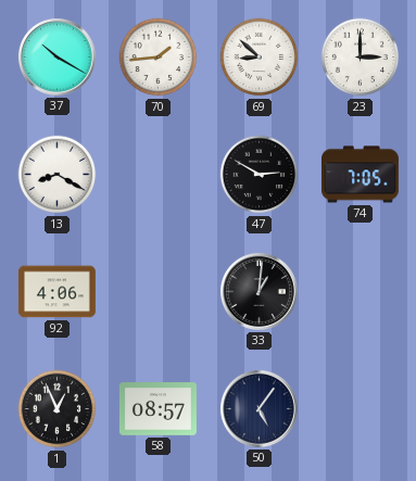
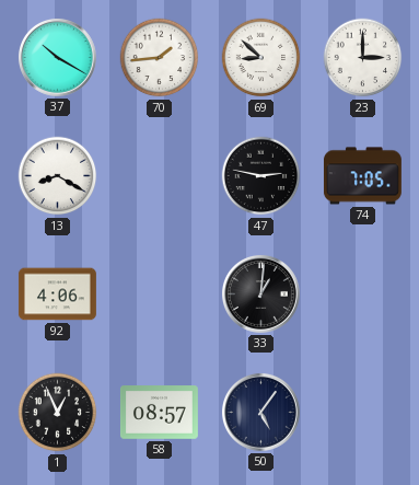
47: 2:50 -> 2:47 (261, 176)
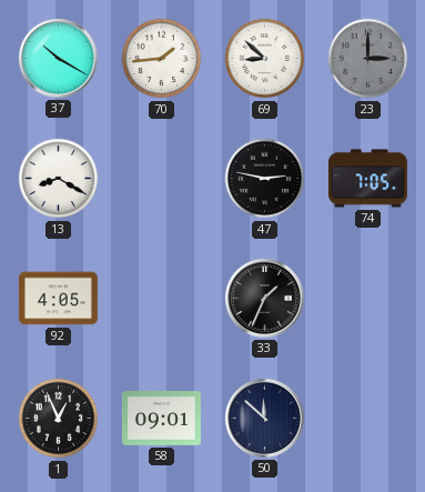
23 dial: white -> grey (368, 59)
92: 4:06 -> 4:05 (58, 299)
33: 1:01 -> 1:34 (264, 298)
58: 08:57 -> 09:01 (161, 419)
50: 5:06 -> 11:52 (264, 418)
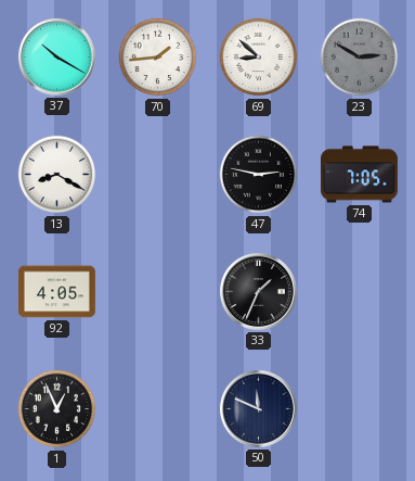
23: 3:00 -> 2:50 (360, 58)
58: 09:01 -> none (161, 419)
50: 11:52 -> 11:49 (258, 408)
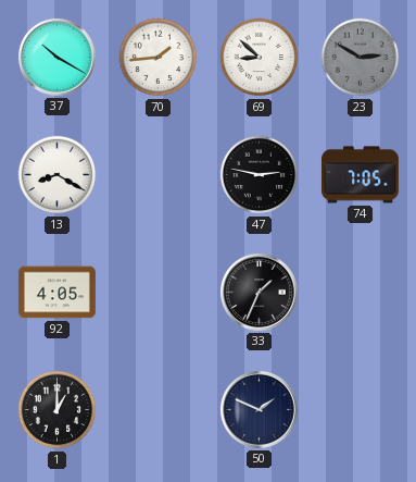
1: 12:56 -> 1:00 (58, 410)
50: 11:49 -> 1:49 (259, 409)
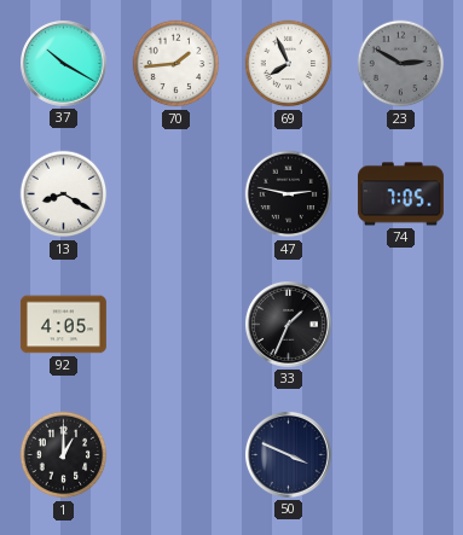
69: 8:52 -> 7:56 (289, 64)
50: 1:49 -> 3:49 (288, 454)
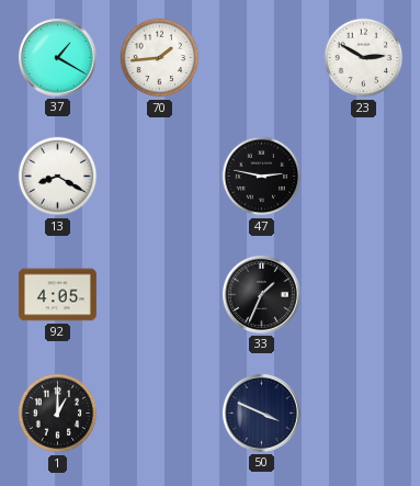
37: 10:20 -> 1:20 (57, 57)
69: 7:56 -> none (289, 64)
23 dial: grey -> white (364, 58)
74: 7:05 -> none (400, 194)
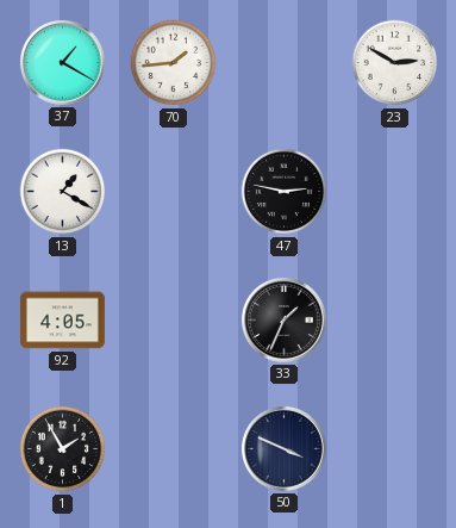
13: 8:20 -> 1:20 (63, 192)
1: 1:00 -> 1:55 (63, 449)
